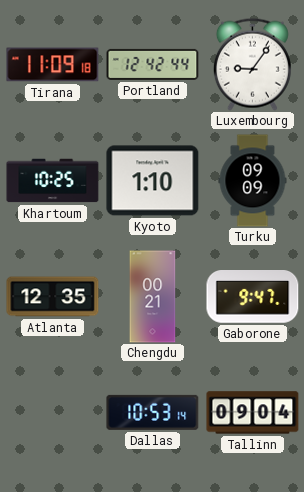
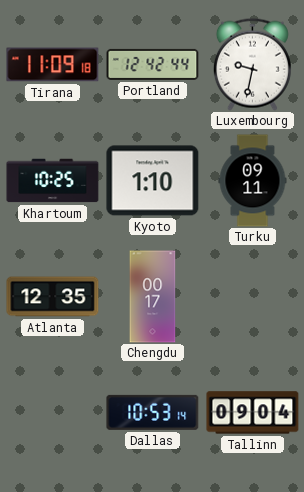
Luxembourg: 9:06 -> 9:32 (252, 64)
Turku: 09:09 -> 09:11 (253, 181)
Chengdu: 00:21 -> 00:17 (153, 297)
Gaborone: 9:47 -> none (253, 297)
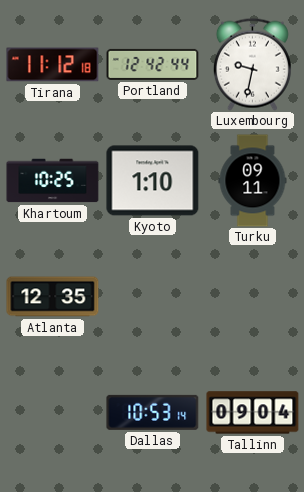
Tirana: 11:09 -> 11:12 (53, 65)
Chengdu: 00:17 -> none (153, 297)
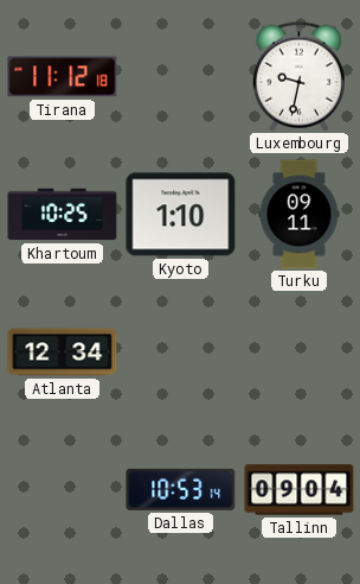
Portland: 12:42 -> none (153, 64)
Atlanta: 12:35 -> 12:34 (63, 353)
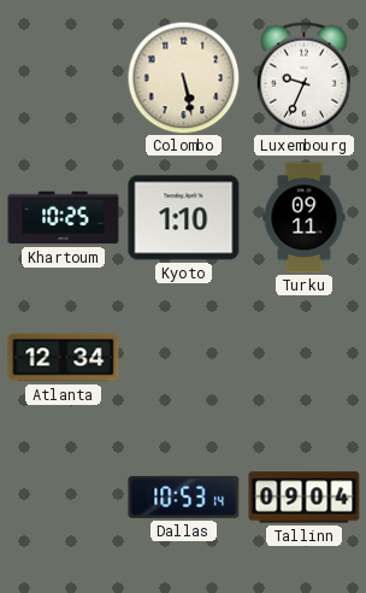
Tirana: 11:12 -> none (63, 77)
Colombo: none -> 5:28 (183, 77)
Luxembourg: 9:32 -> 9:34 (303, 77)
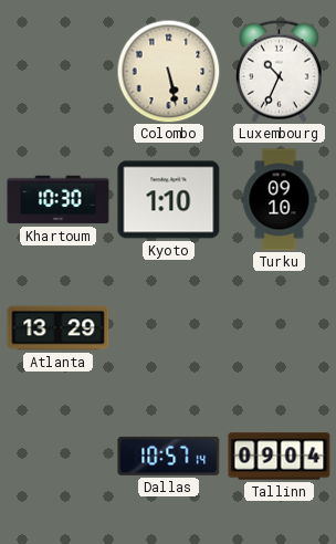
Luxembourg: 9:34 -> 10:34 (279, 71)
Khartoum: 10:25 -> 10:30 (59, 200)
Turku: 09:11 -> 09:10 (280, 200)
Atlanta: 12:34 -> 13:29 (59, 328)
Dallas: 10:53 -> 10:57 (169, 456)
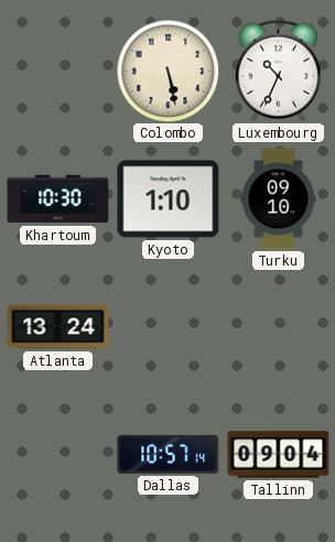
Atlanta: 13:29 -> 13:24 (58, 327)
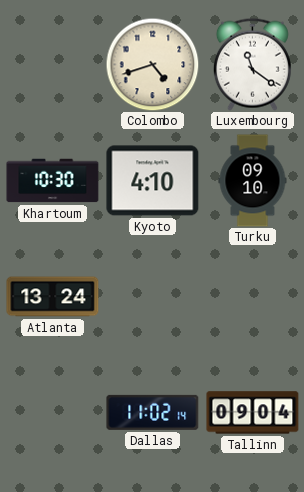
Colombo: 5:28 -> 4:42 (152, 64)
Luxembourg: 10:34 -> 11:21 (252, 64)
Kyoto: 1:10 -> 4:10 (153, 181)
Dallas: 10:57 -> 11:02 (153, 412)
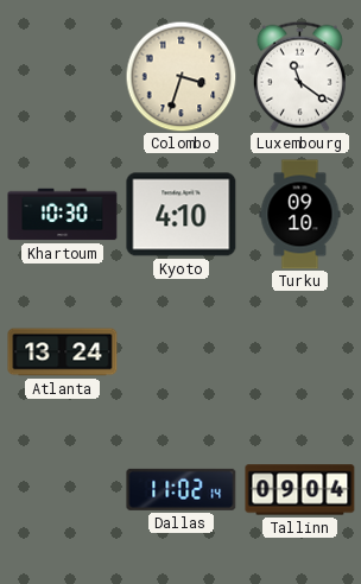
Colombo: 4:42 -> 3:33 (180, 76)
